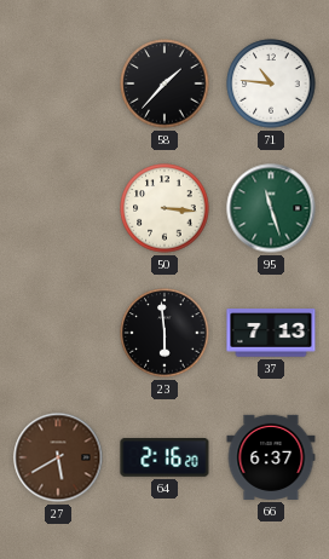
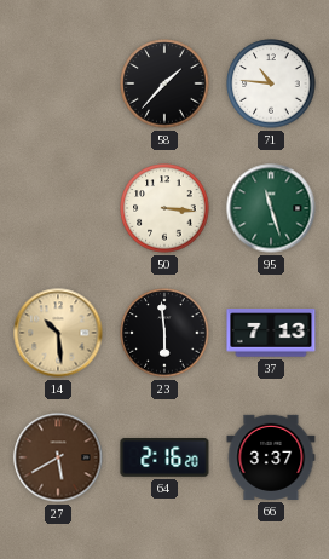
14: none -> 10:29 (58, 333)
66: 6:37 -> 3:37 (271, 457)
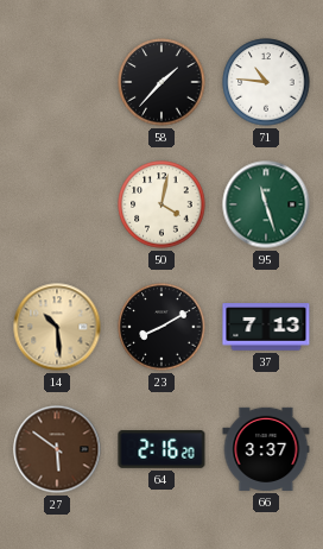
50: 3:16 -> 4:02 (161, 204)
23: 5:59 -> 8:10 (161, 327)
27: 5:40 -> 5:51 (57, 449)
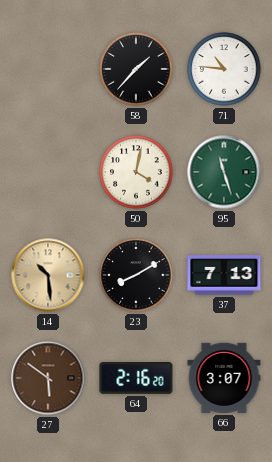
66: 3:37 -> 3:07 (224, 378)
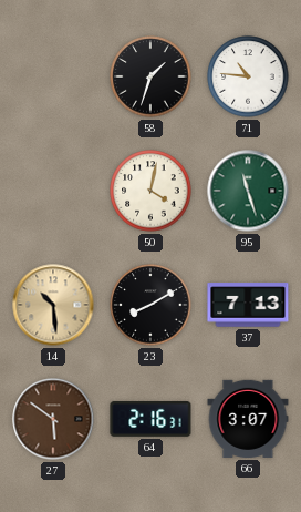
58: 1:37 -> 1:33 (150, 76)
64: 2:16:20 -> 2:16:31 (150, 420)
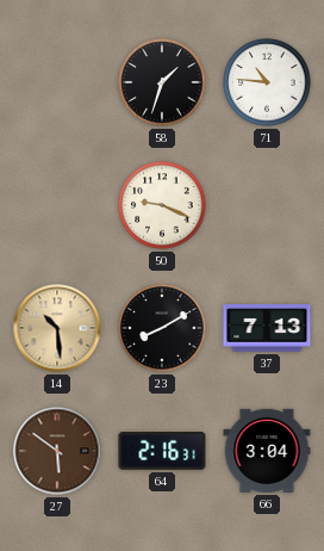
50: 4:02 -> 9:19 (162, 205)
95: 11:27 -> none (248, 191)
66: 3:07 -> 3:04 (267, 451)
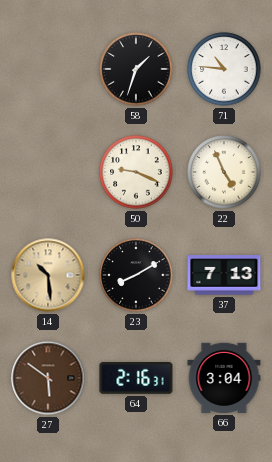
22: none -> 4:56 (224, 172)
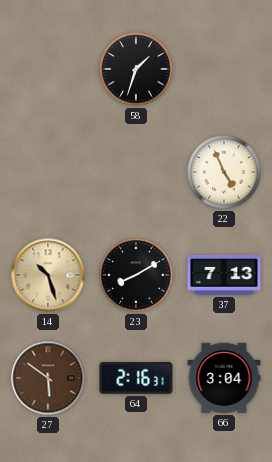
71: 10:46 -> none (224, 69)
50: 9:19 -> none (136, 172)
14: 10:29 -> 10:27 (48, 275)
